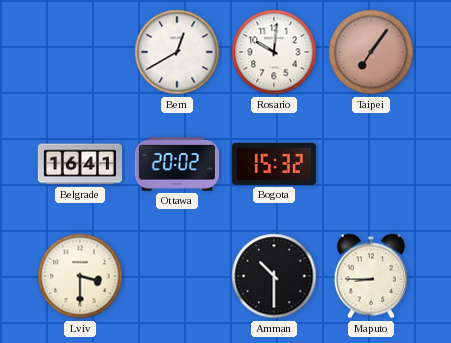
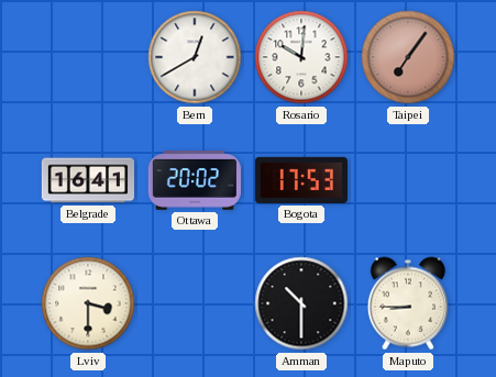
Bogota: 15:32 -> 17:53 (301, 180)
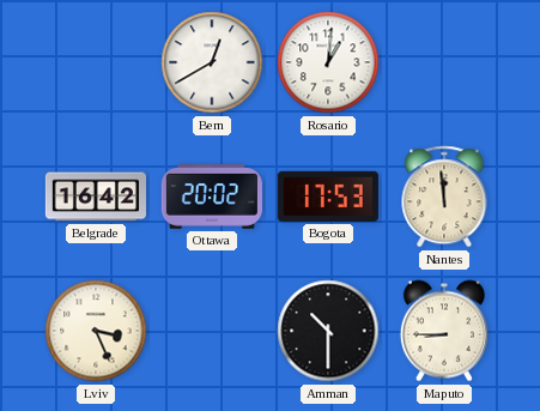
Rosario: 10:01 -> 1:01 (328, 62)
Taipei: 7:06 -> none (408, 57)
Belgrade: 16:41 -> 16:42 (95, 197)
Nantes: none -> 11:59 (444, 197)
Lviv: 3:30 -> 3:26 (96, 331)
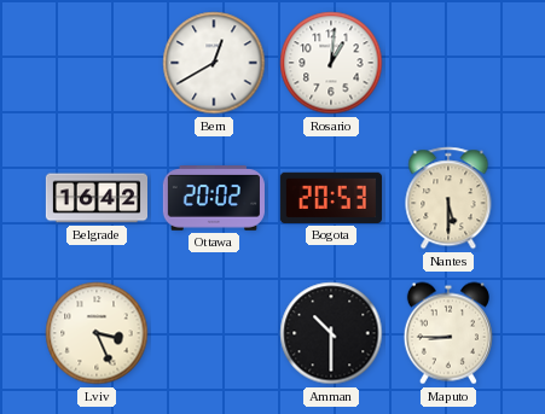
Bogota: 17:53 -> 20:53 (331, 198)
Nantes: 11:59 -> 5:30 (448, 198)
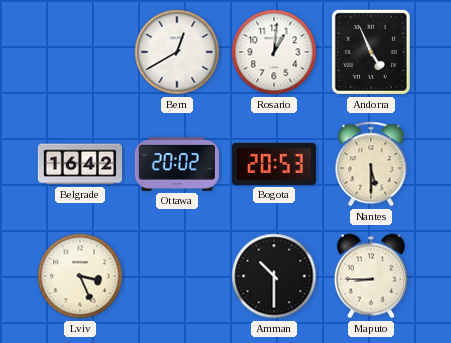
Andorra: none -> 4:56 (371, 52)
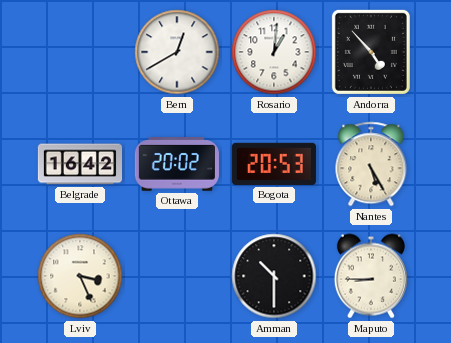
Andorra: 4:56 -> 4:53 (371, 52)
Nantes: 5:30 -> 5:25 (371, 164)
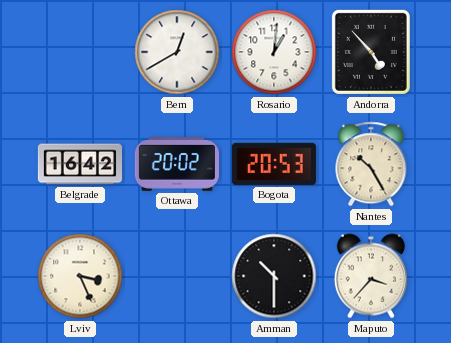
Nantes: 5:25 -> 10:25 (371, 164)
Maputo: 8:45 -> 3:37 (371, 276)
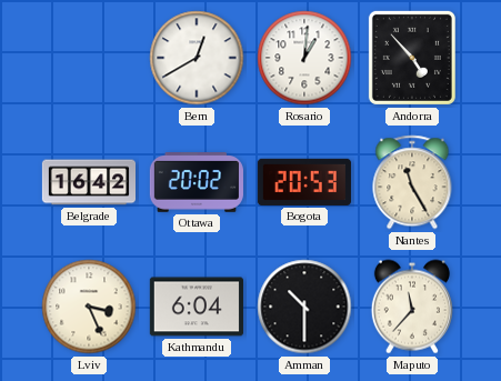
Nantes: 10:25 -> 11:25 (412, 182)
Kathmandu: none -> 6:04 (197, 307)
Maputo: 3:37 -> 11:37 (412, 307)
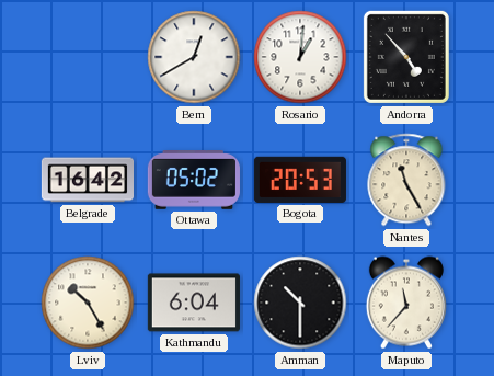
Ottawa: 20:02 -> 05:02 (194, 180)
Lviv: 3:26 -> 10:25 (88, 303)
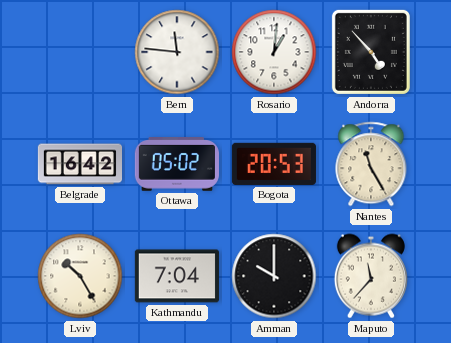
Bern: 12:40 -> 11:46 (177, 52)
Kathmandu: 6:04 -> 7:04 (177, 276)
Amman: 10:30 -> 10:00 (274, 276)
